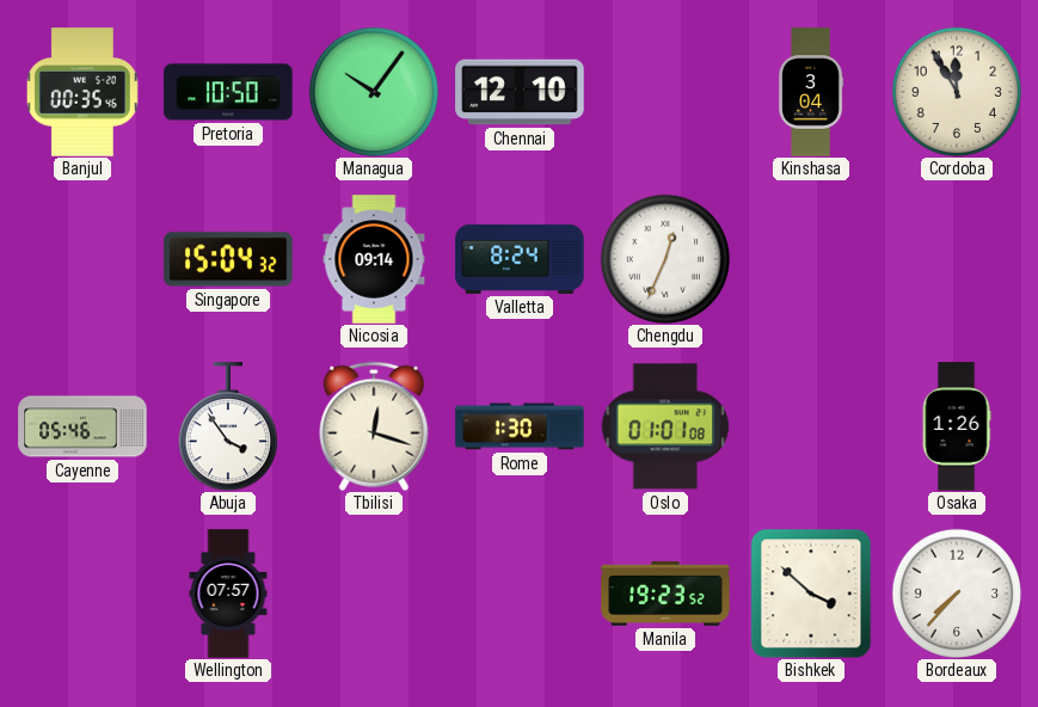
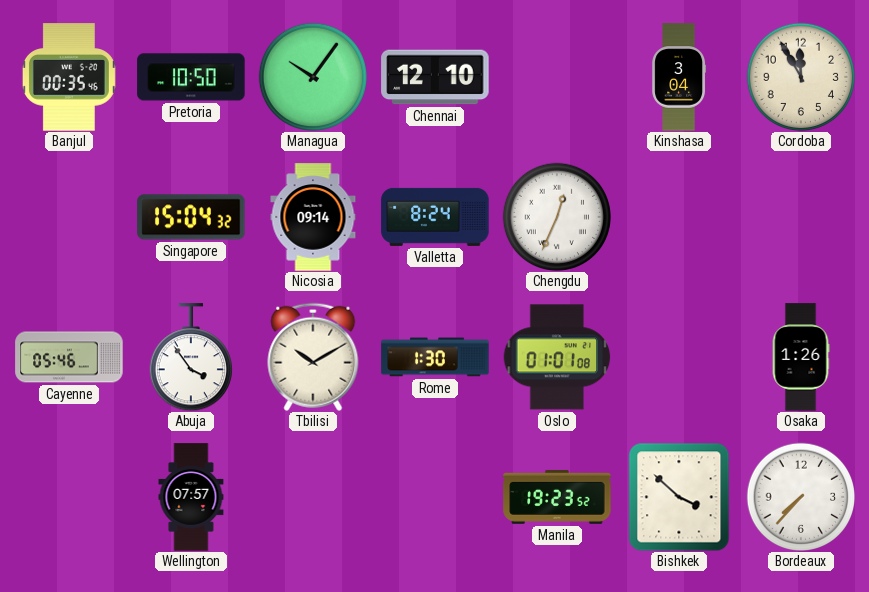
Tbilisi: 12:18 -> 10:10 (313, 357)
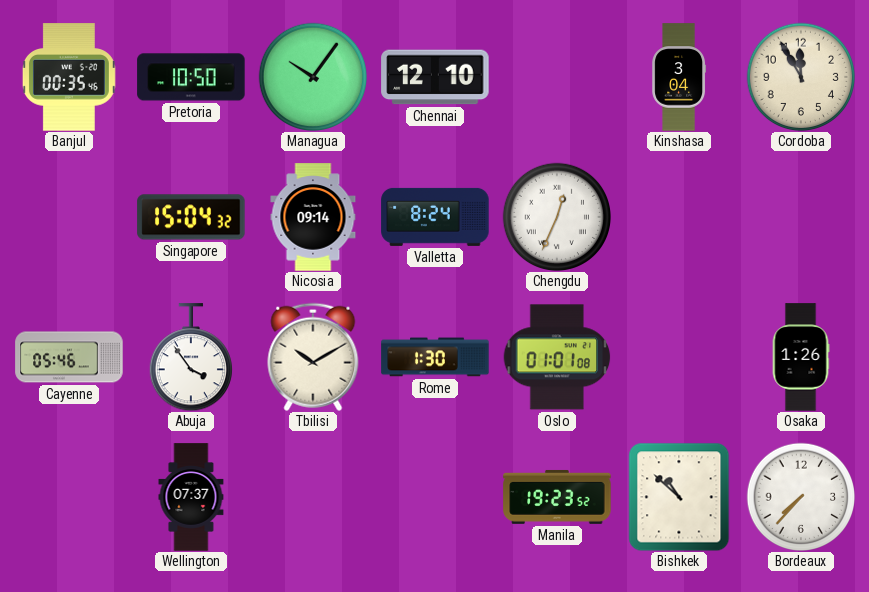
Wellington: 07:57 -> 07:37 (191, 497)
Bishkek: 3:52 -> 10:52 (679, 497)
